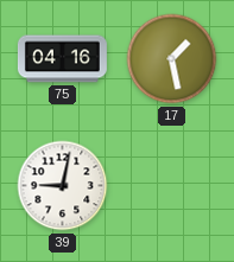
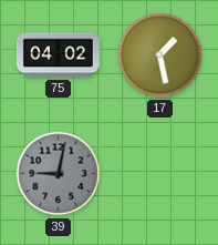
75: 04:16 -> 04:02 (58, 55)
39 dial: white -> grey (59, 174)
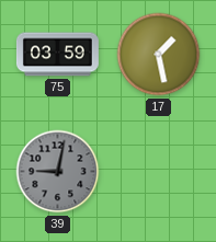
75: 04:02 -> 03:59 (57, 55)
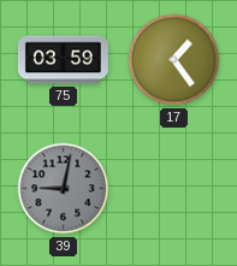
17: 1:28 -> 1:24 (174, 60)
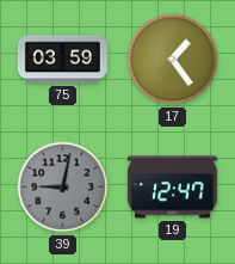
19: none -> 12:47 (172, 188)
